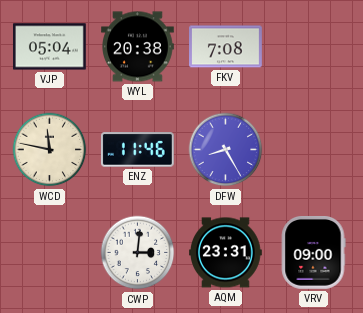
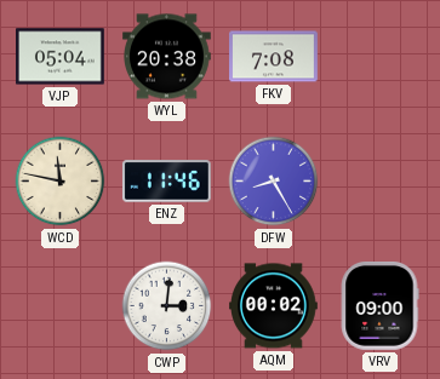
AQM: 23:31 -> 00:02 (274, 306)
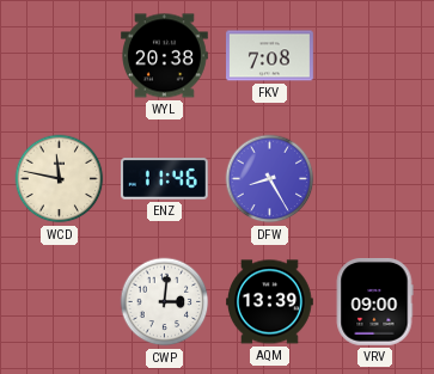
VJP: 05:04 -> none (61, 57)
AQM: 00:02 -> 13:39 (270, 302)
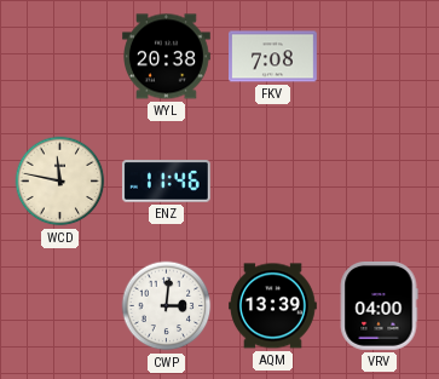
DFW: 8:25 -> none (270, 179)
VRV: 09:00 -> 04:00 (379, 306)
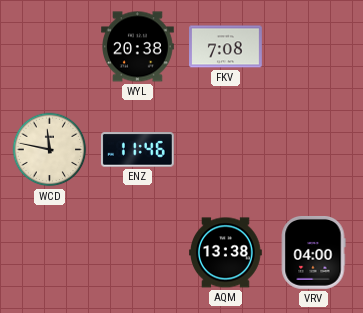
CWP: 3:01 -> none (167, 306)
AQM: 13:39 -> 13:38 (226, 253)
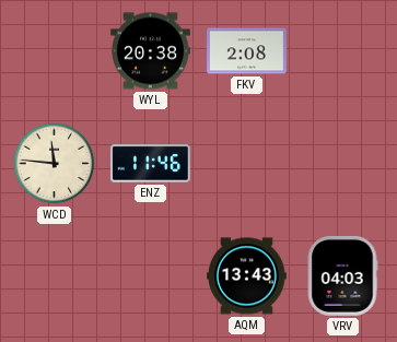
FKV: 7:08 -> 2:08 (247, 51)
WCD: 11:47 -> 11:46 (55, 164)
AQM: 13:38 -> 13:43 (247, 276)
VRV: 04:00 -> 04:03 (342, 276)
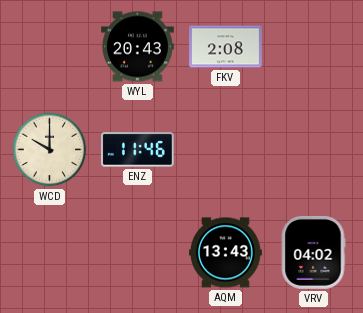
WYL: 20:38 -> 20:43 (138, 47)
WCD: 11:46 -> 10:00 (50, 150)
VRV: 04:03 -> 04:02 (313, 253)
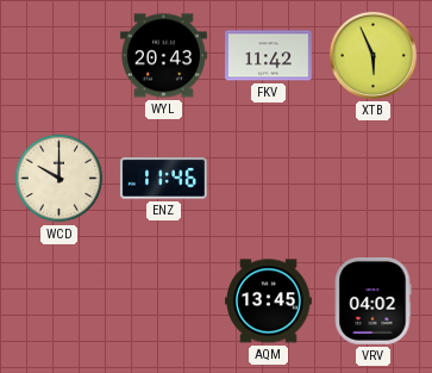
FKV: 2:08 -> 11:42 (269, 56)
XTB: none -> 5:56 (372, 55)
AQM: 13:43 -> 13:45 (269, 301)
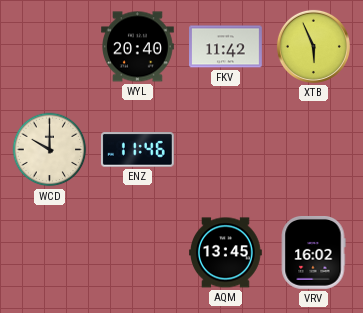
WYL: 20:43 -> 20:40 (138, 47)
VRV: 04:02 -> 16:02 (313, 253)
